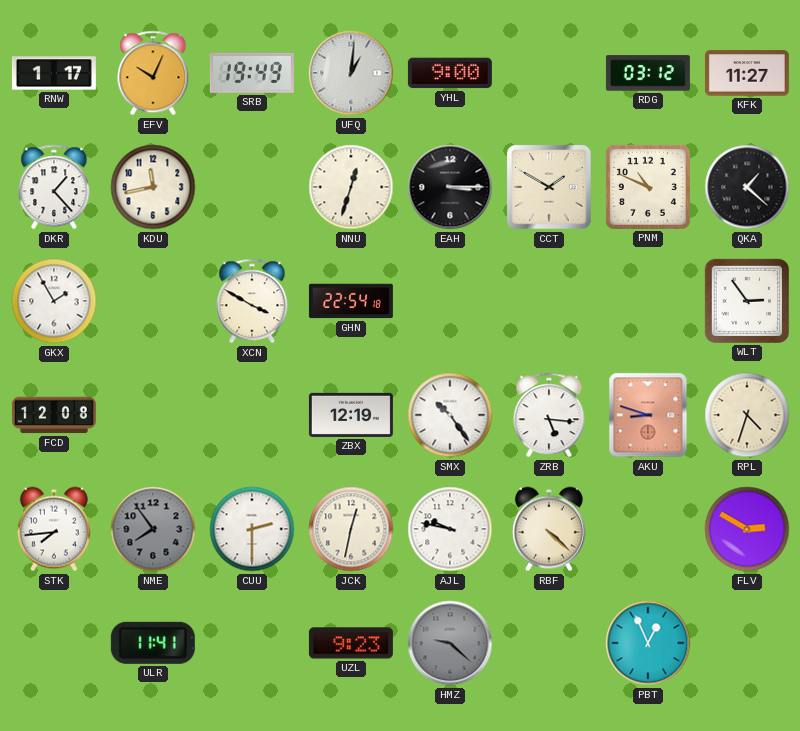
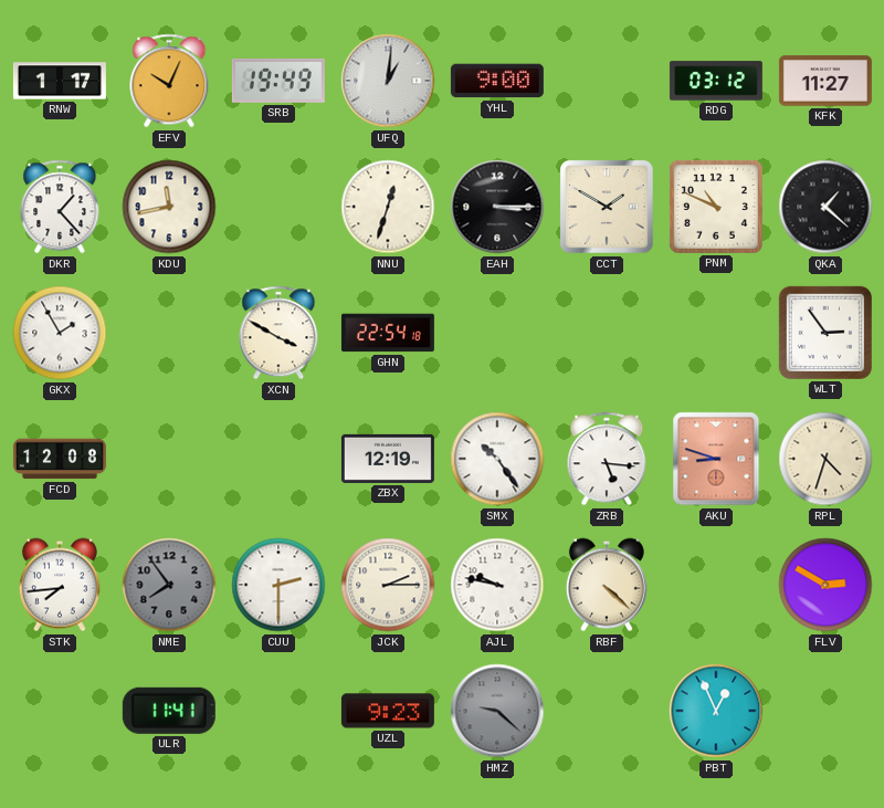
JCK: 12:32 -> 2:15 (388, 585)
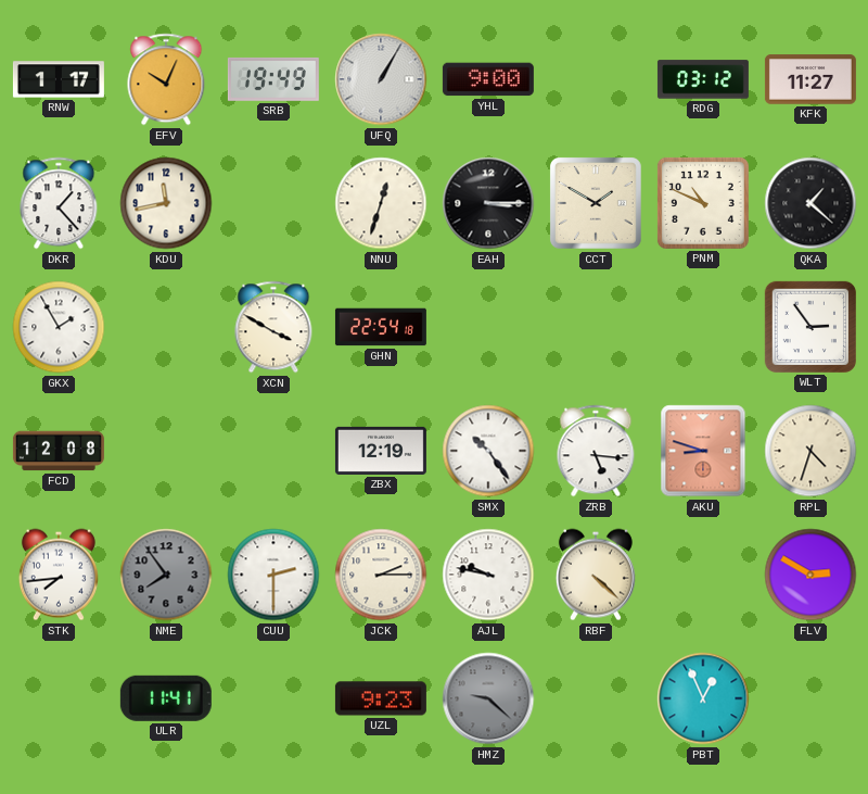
UFQ: 1:01 -> 1:05 (381, 79)
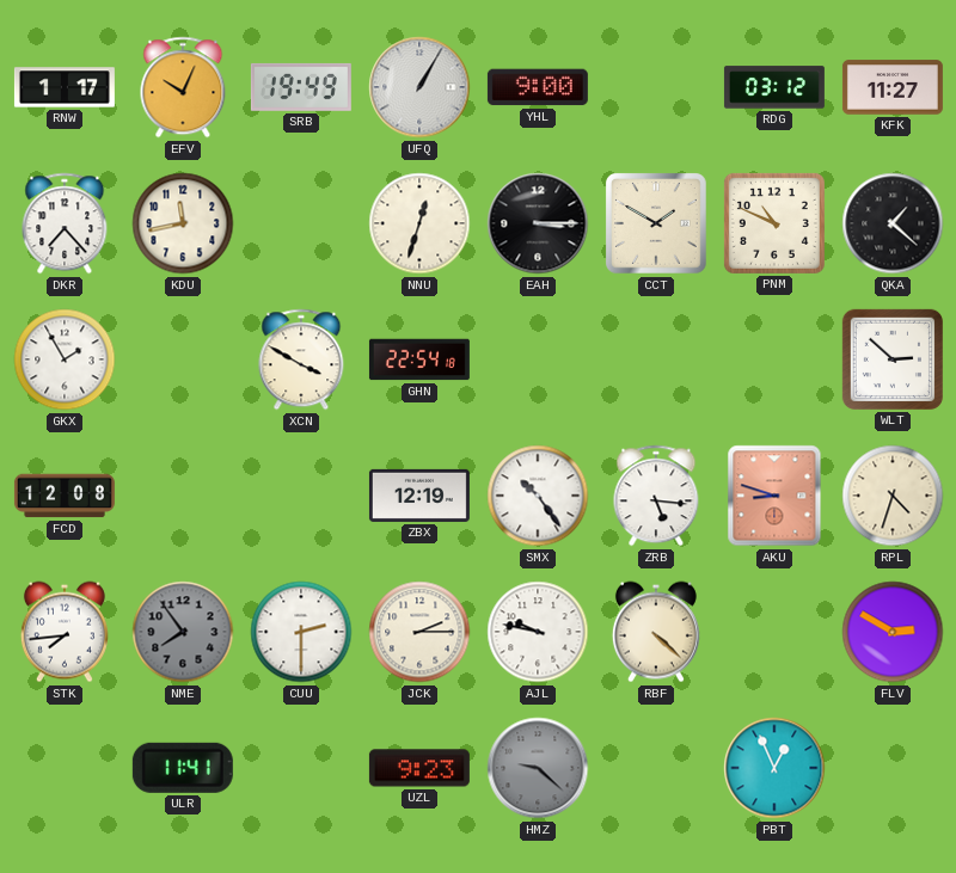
DKR: 1:23 -> 7:23 (65, 223)
WLT: 2:54 -> 2:52 (893, 359)
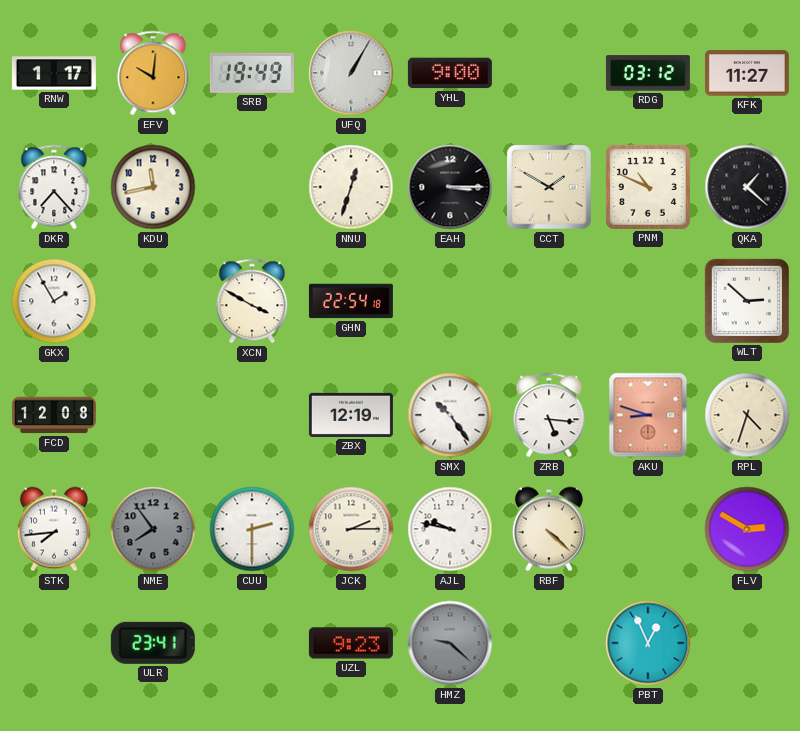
EFV: 10:04 -> 10:01 (153, 73)
ULR: 11:41 -> 23:41 (153, 643)
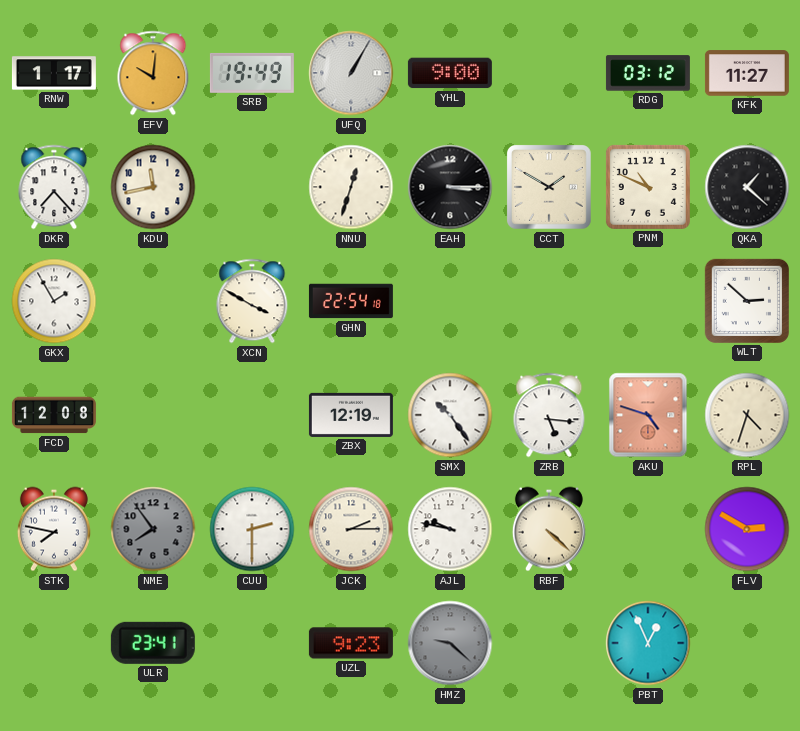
AKU: 8:48 -> 4:48 (648, 415)
STK: 7:44 -> 7:47 (54, 529)
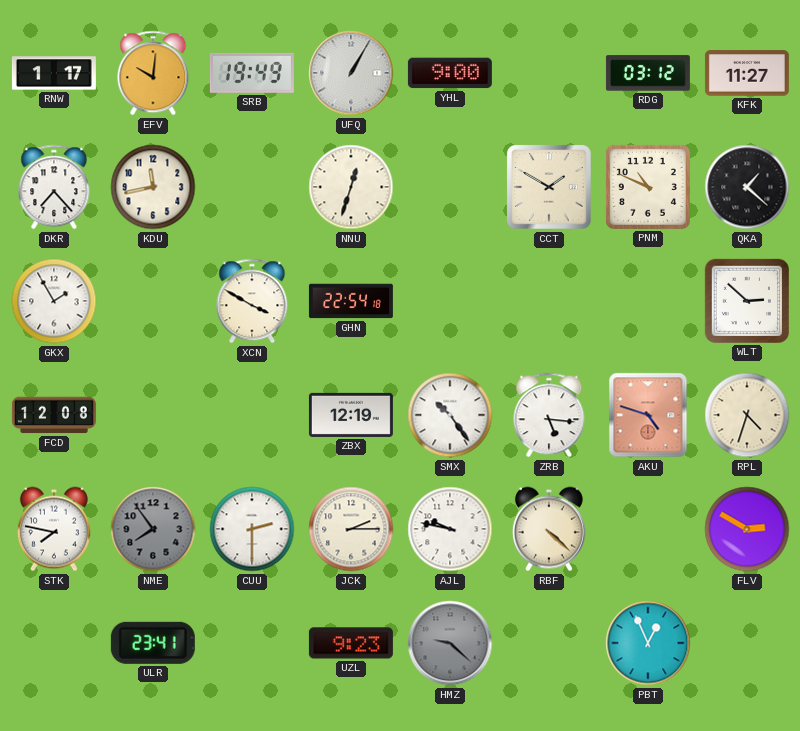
EAH: 3:15 -> none (450, 187)
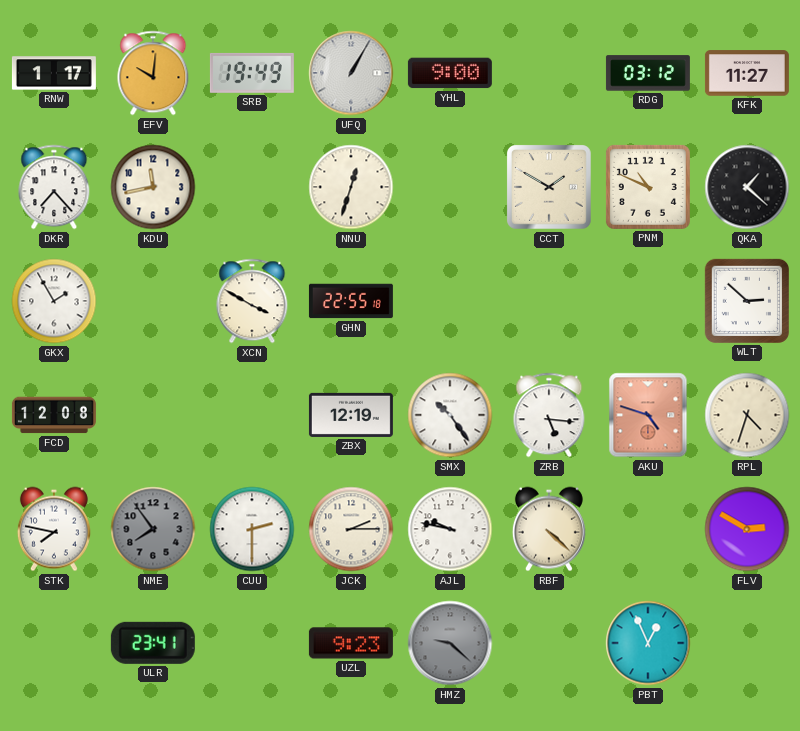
GHN: 22:54 -> 22:55 (351, 301)
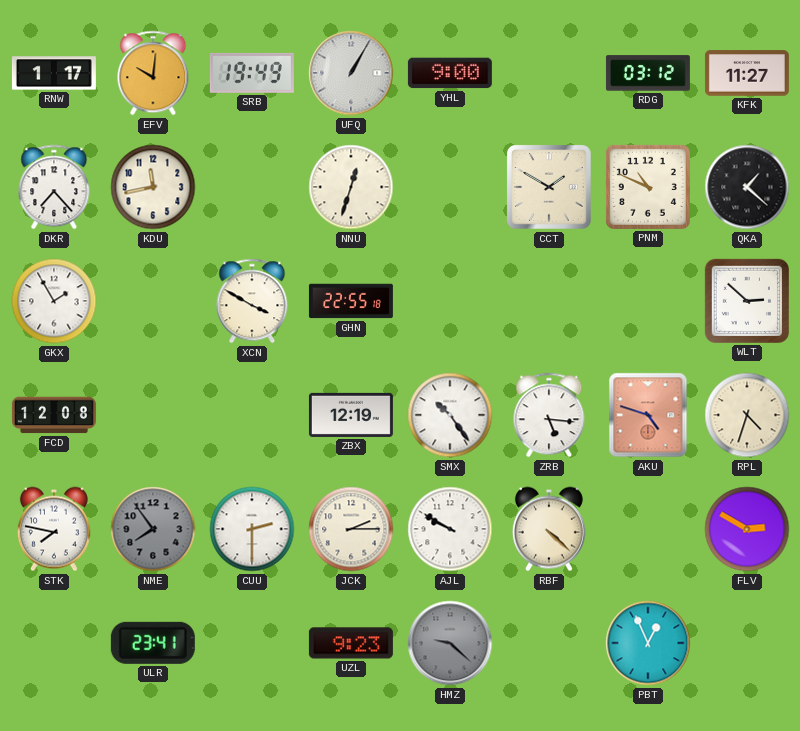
AJL: 9:47 -> 9:50 (450, 529)
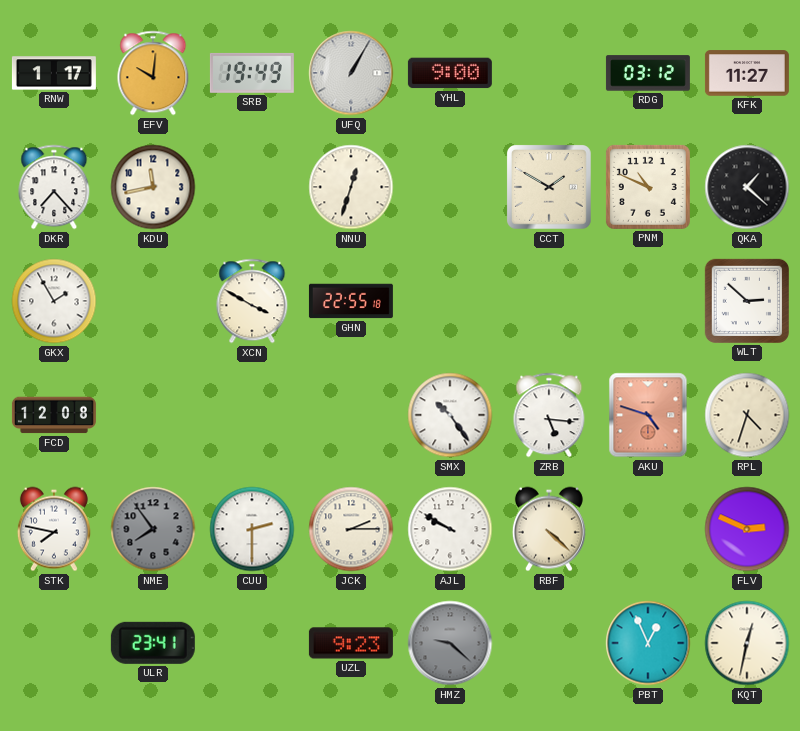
ZBX: 12:19 -> none (351, 415)
FLV: 2:50 -> 2:49 (747, 529)
KQT: none -> 12:32 (747, 643)
